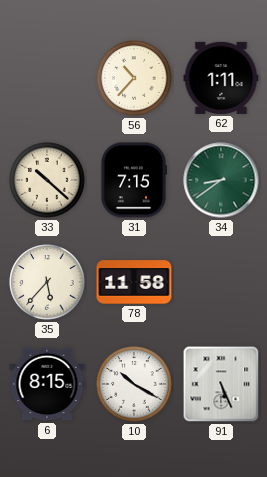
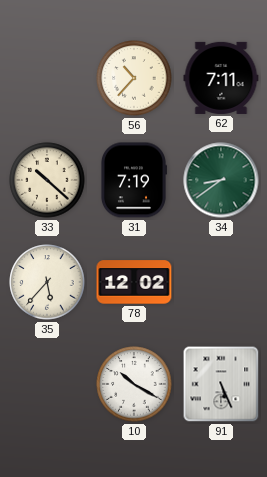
62: 1:11 -> 7:11 (221, 78)
31: 7:15 -> 7:19 (133, 180)
78: 11:58 -> 12:02 (134, 282)
6: 8:15 -> none (47, 384)
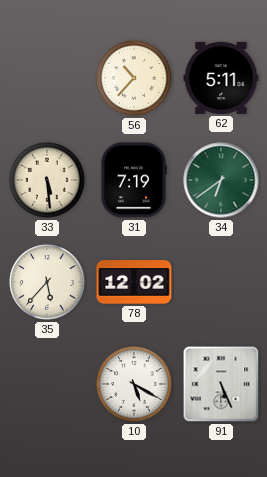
62: 7:11 -> 5:11 (221, 78)
33: 10:22 -> 5:29 (47, 180)
34: 8:39 -> 6:39 (221, 180)
10: 10:20 -> 5:20 (134, 384)
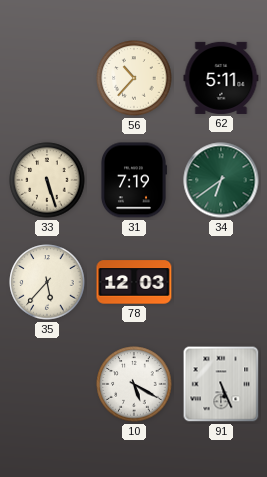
33: 5:29 -> 5:27 (47, 180)
78: 12:02 -> 12:03 (134, 282)
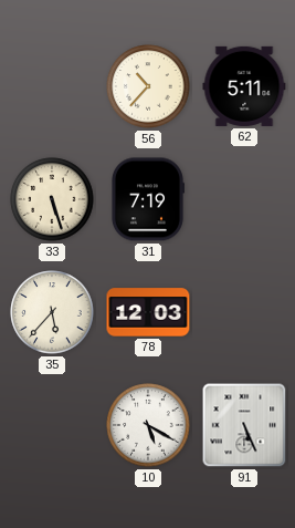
34: 6:39 -> none (221, 180)
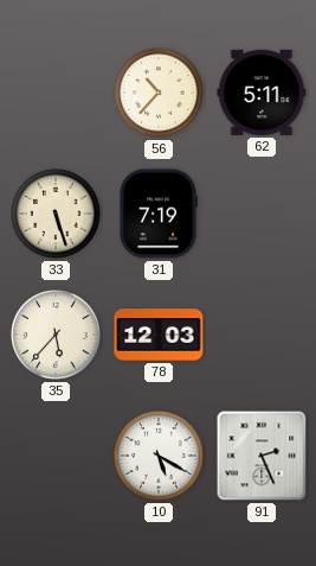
91: 5:26 -> 2:26 (262, 456)
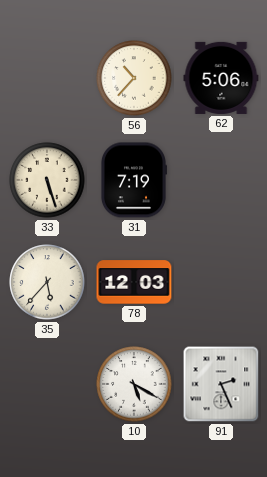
62: 5:11 -> 5:06 (221, 78)
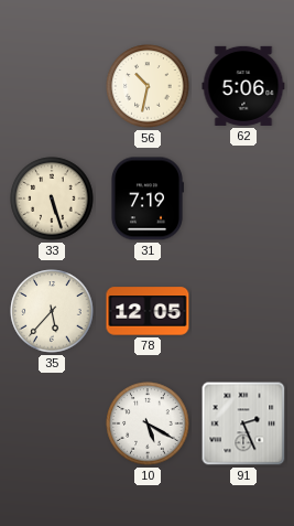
56: 10:37 -> 10:32 (148, 86)
78: 12:03 -> 12:05 (148, 311)
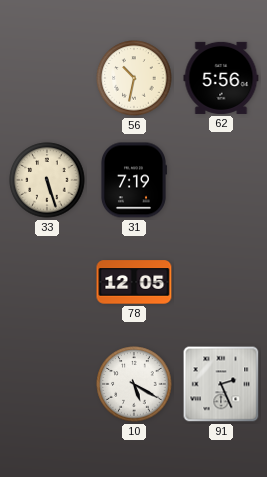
62: 5:06 -> 5:56 (221, 78)
35: 5:37 -> none (52, 311)
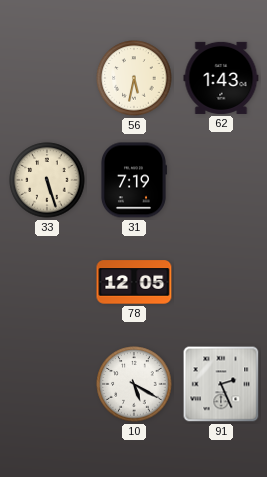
56: 10:32 -> 5:32 (134, 78)
62: 5:56 -> 1:43 (221, 78)
